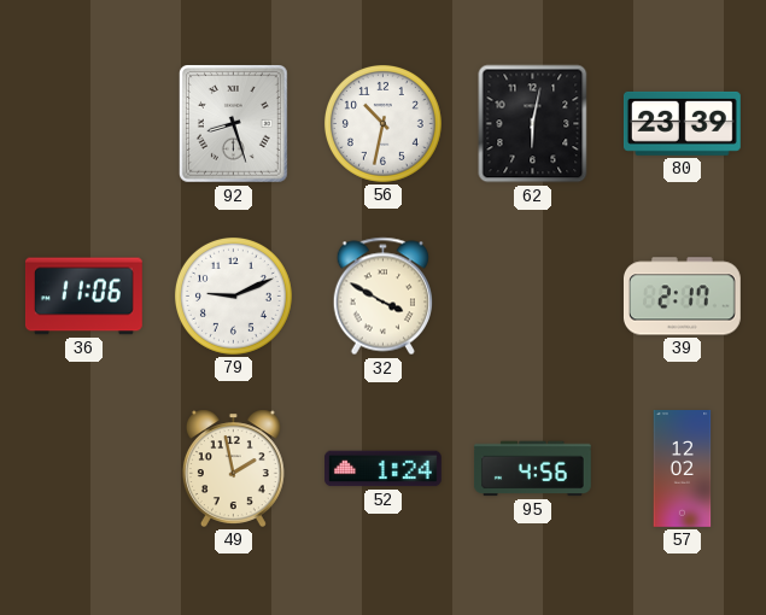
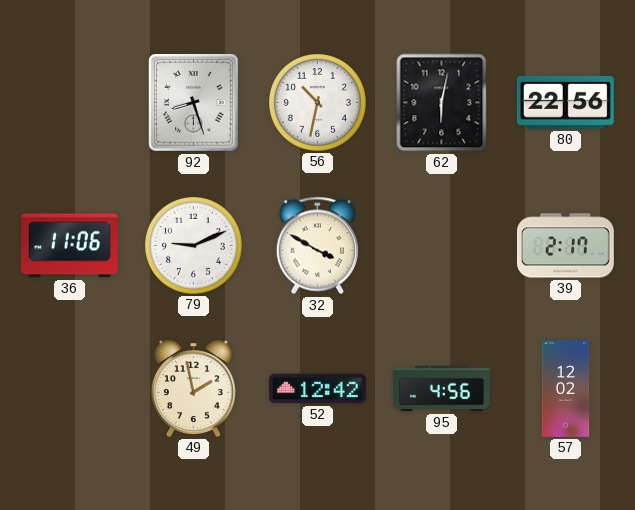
80: 23:39 -> 22:56 (565, 102)
52: 1:24 -> 12:42 (317, 389)
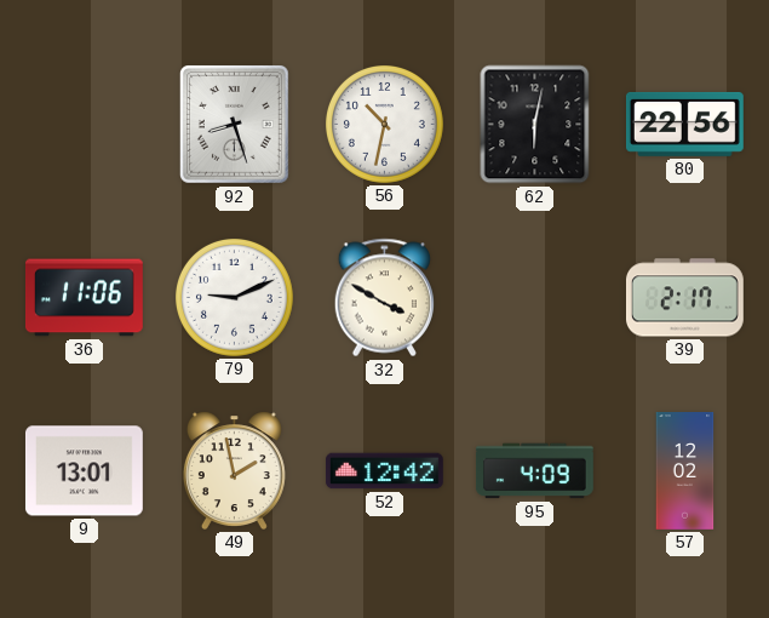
9: none -> 13:01 (84, 471)
95: 4:56 -> 4:09 (534, 471)
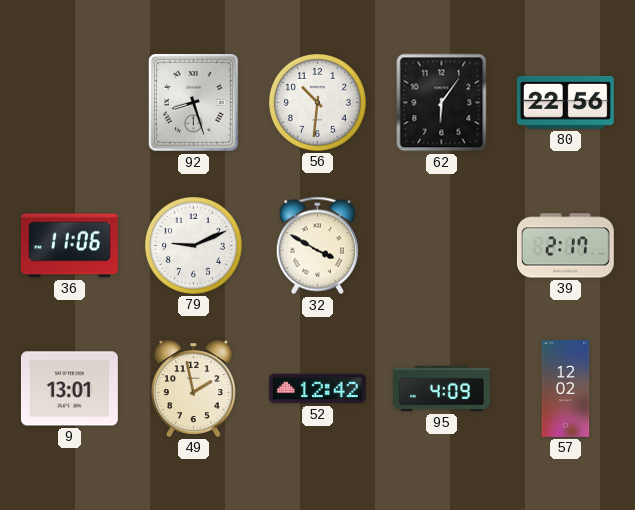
56: 10:32 -> 10:31 (317, 102)
62: 6:02 -> 6:06 (442, 103)
